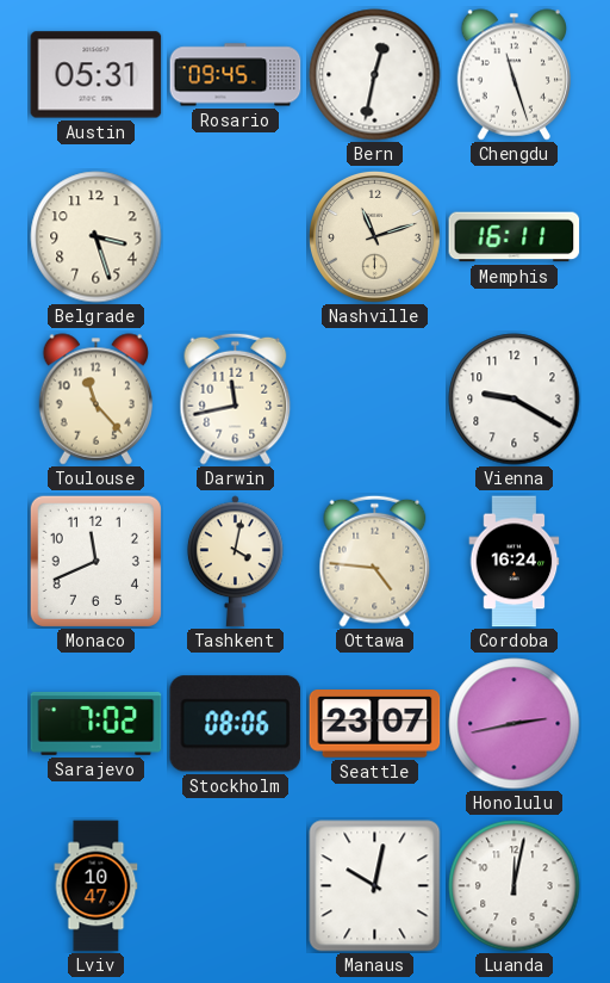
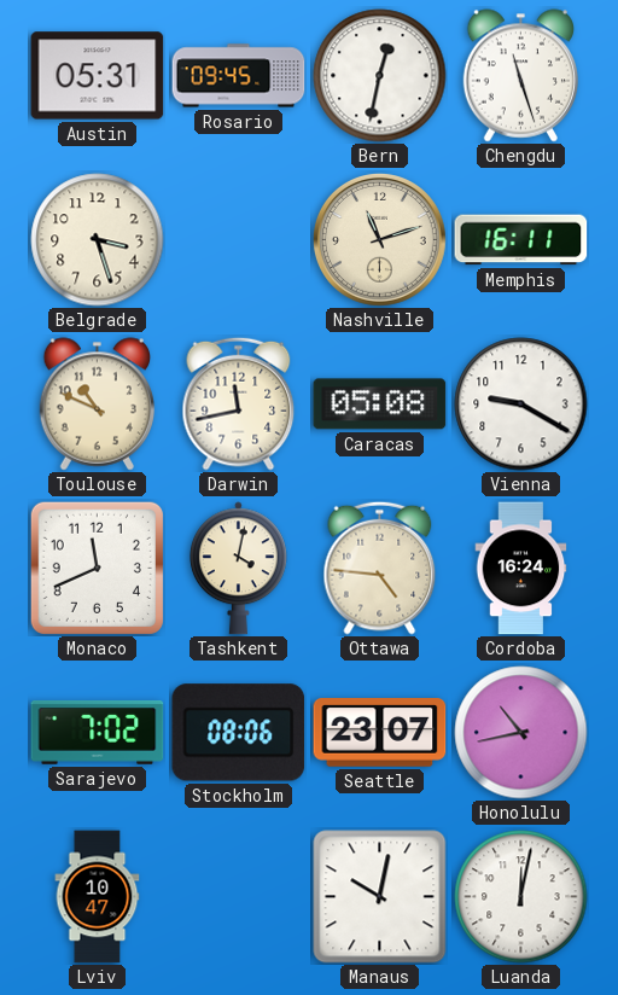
Toulouse: 11:23 -> 10:49 (97, 405)
Caracas: none -> 05:08 (380, 405)
Honolulu: 2:43 -> 10:43 (521, 733)
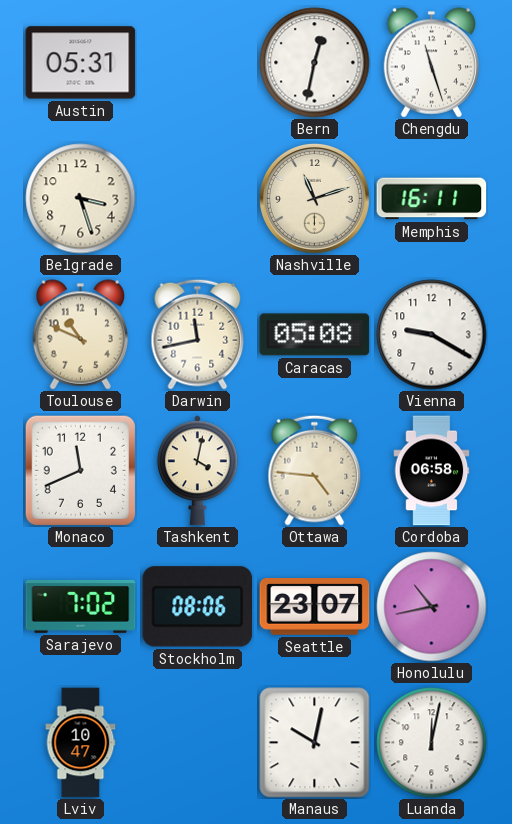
Rosario: 09:45 -> none (239, 76)
Cordoba: 16:24 -> 06:58 (432, 471)
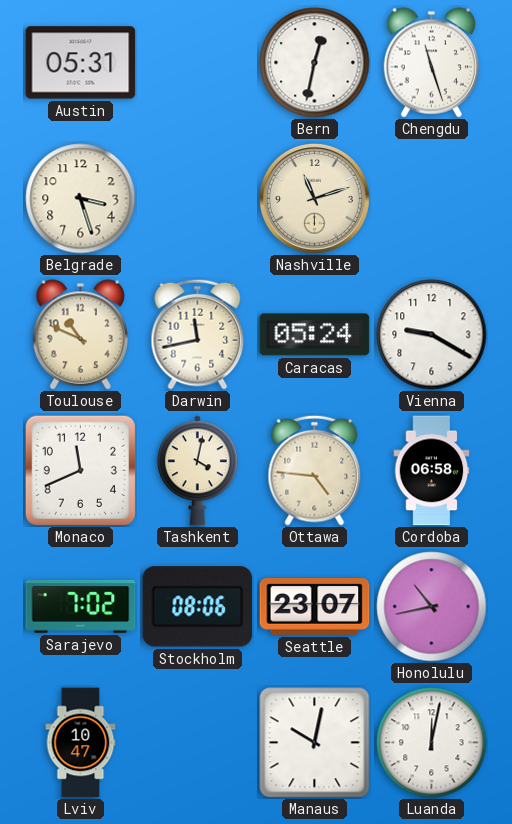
Memphis: 16:11 -> none (432, 199)
Caracas: 05:08 -> 05:24 (315, 335)
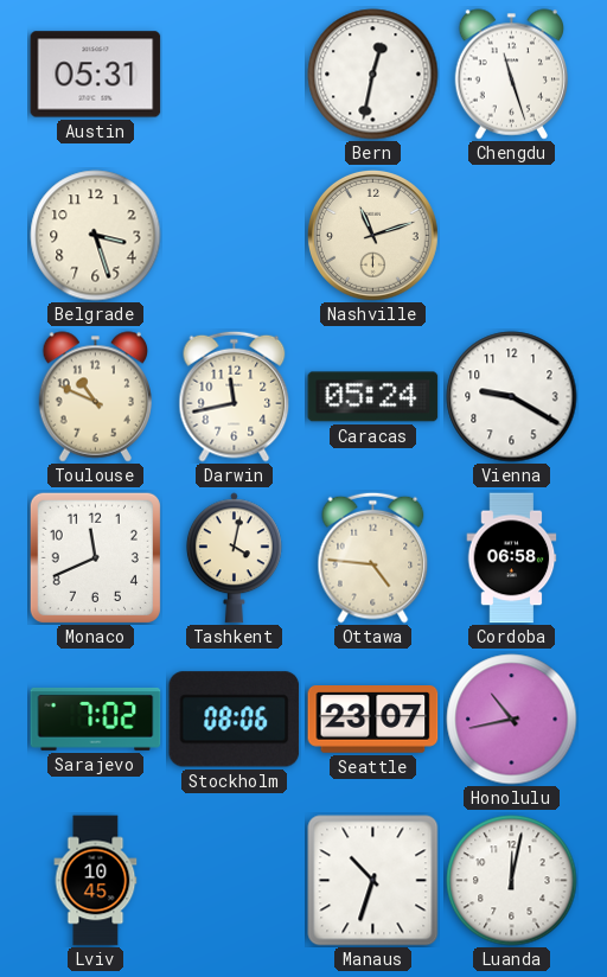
Lviv: 10:47 -> 10:45 (96, 881)
Manaus: 10:02 -> 10:33 (373, 881)
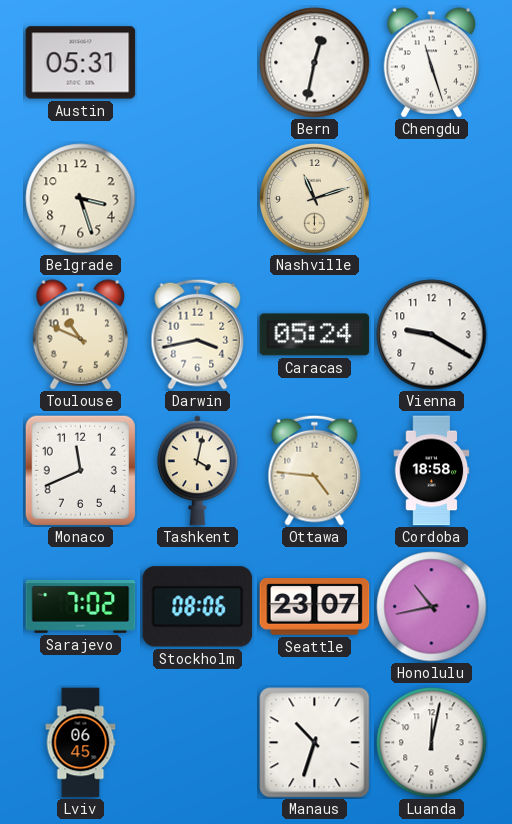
Darwin: 11:43 -> 3:43 (198, 334)
Cordoba: 06:58 -> 18:58 (432, 471)
Lviv: 10:45 -> 06:45 (81, 743)
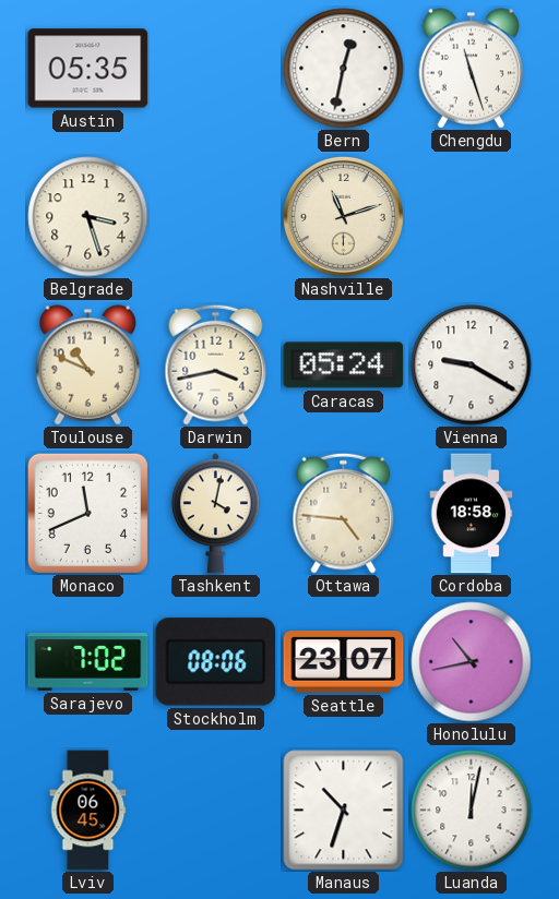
Austin: 05:31 -> 05:35 (88, 69)
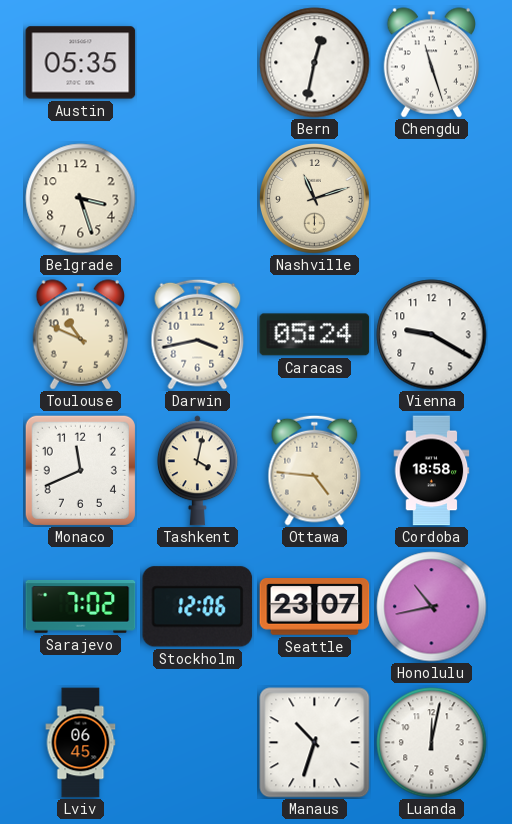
Stockholm: 08:06 -> 12:06 (198, 607)
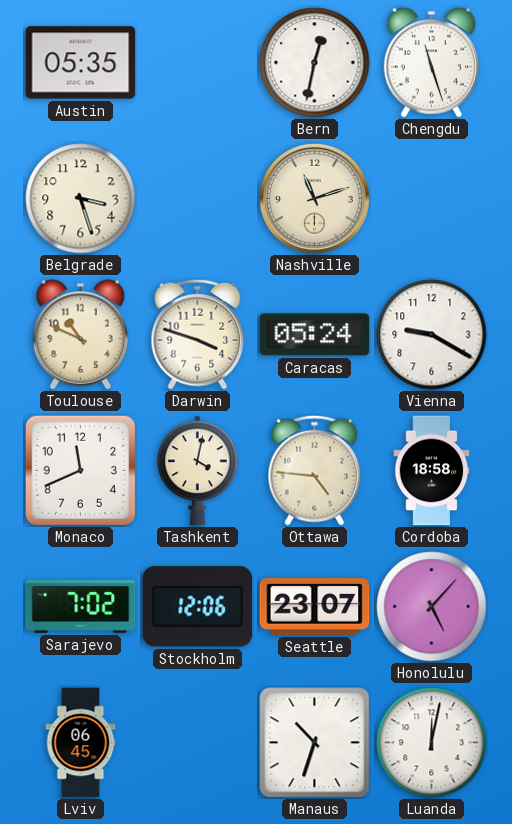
Darwin: 3:43 -> 3:48 (198, 334)
Honolulu: 10:43 -> 5:07 (432, 607)
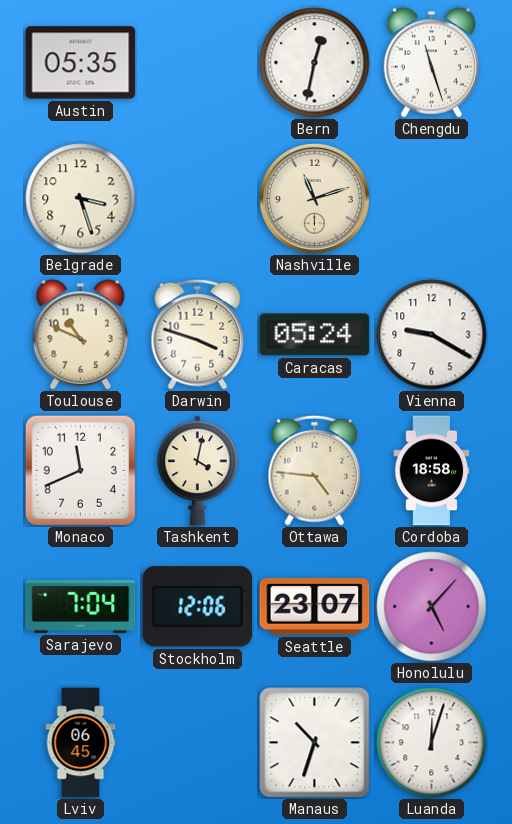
Sarajevo: 7:02 -> 7:04 (81, 606)
Luanda: 12:02 -> 12:03 (432, 743)
